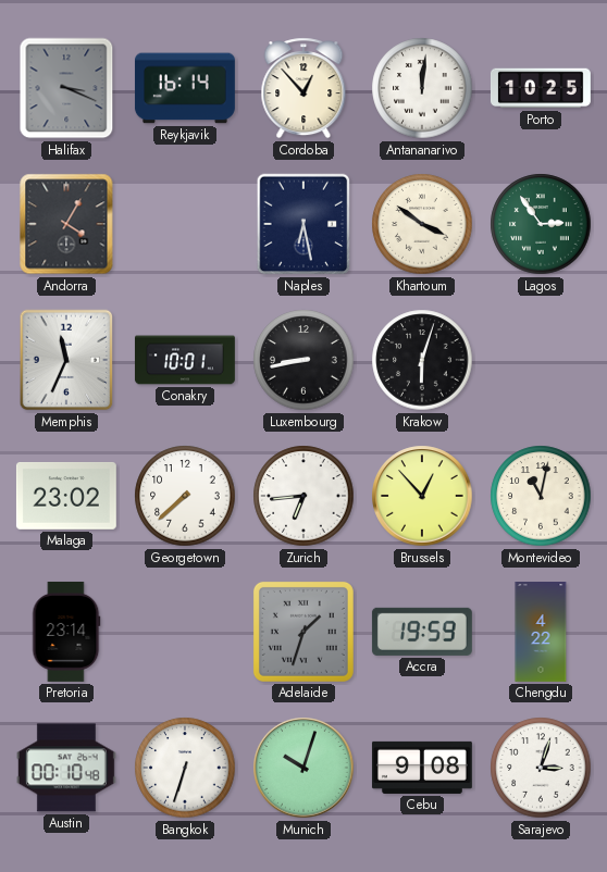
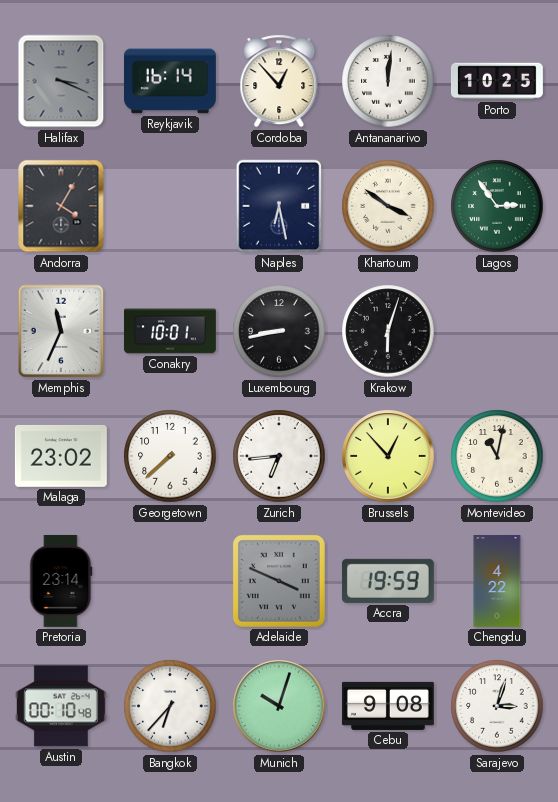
Adelaide: 1:33 -> 3:49 (279, 581)
Bangkok: 6:33 -> 6:37 (170, 706)
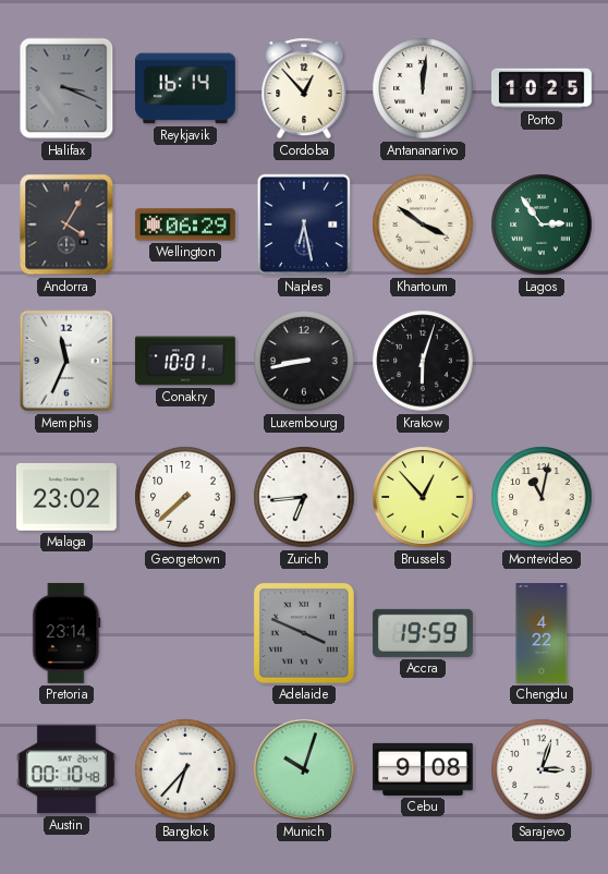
Wellington: none -> 06:29 (185, 224)
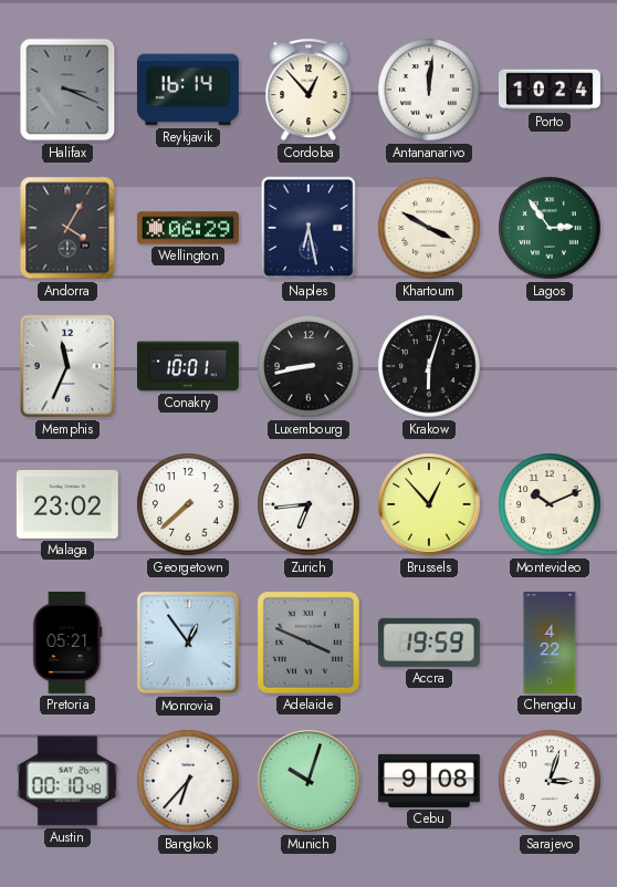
Porto: 10:25 -> 10:24 (550, 90)
Khartoum: 3:51 -> 3:50 (429, 228)
Montevideo: 11:02 -> 10:11 (550, 504)
Pretoria: 23:14 -> 05:21 (67, 643)
Monrovia: none -> 12:54 (188, 643)
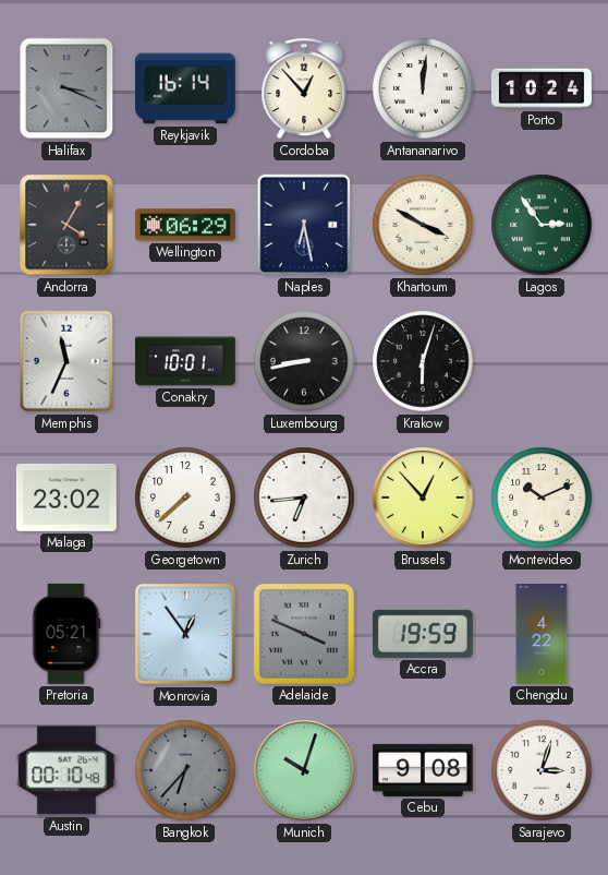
Bangkok dial: white -> grey (185, 770)
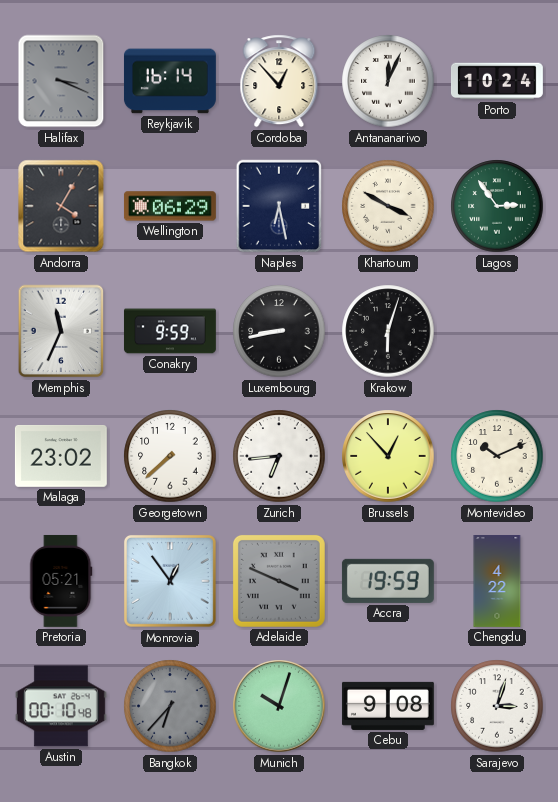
Antananarivo: 12:01 -> 12:04 (388, 81)
Conakry: 10:01 -> 9:59 (170, 331)
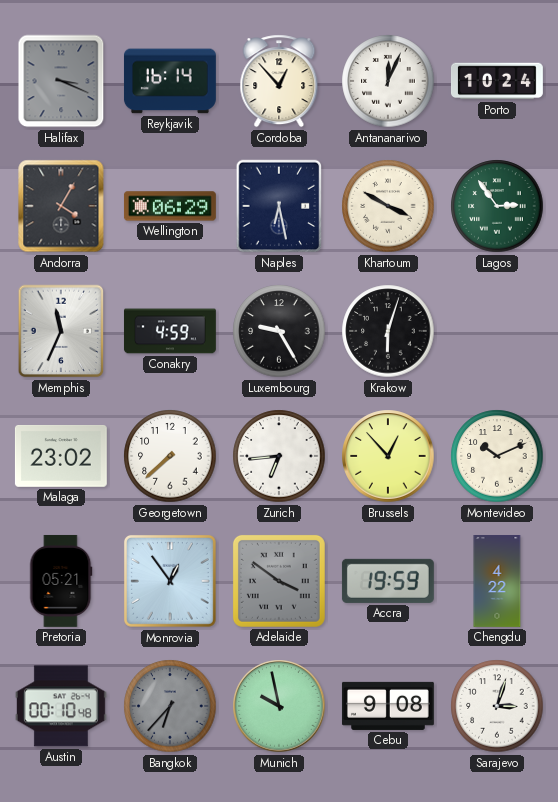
Conakry: 9:59 -> 4:59 (170, 331)
Luxembourg: 8:43 -> 9:25 (279, 331)
Adelaide: 3:49 -> 3:51 (279, 581)
Munich: 10:03 -> 9:58 (279, 706)
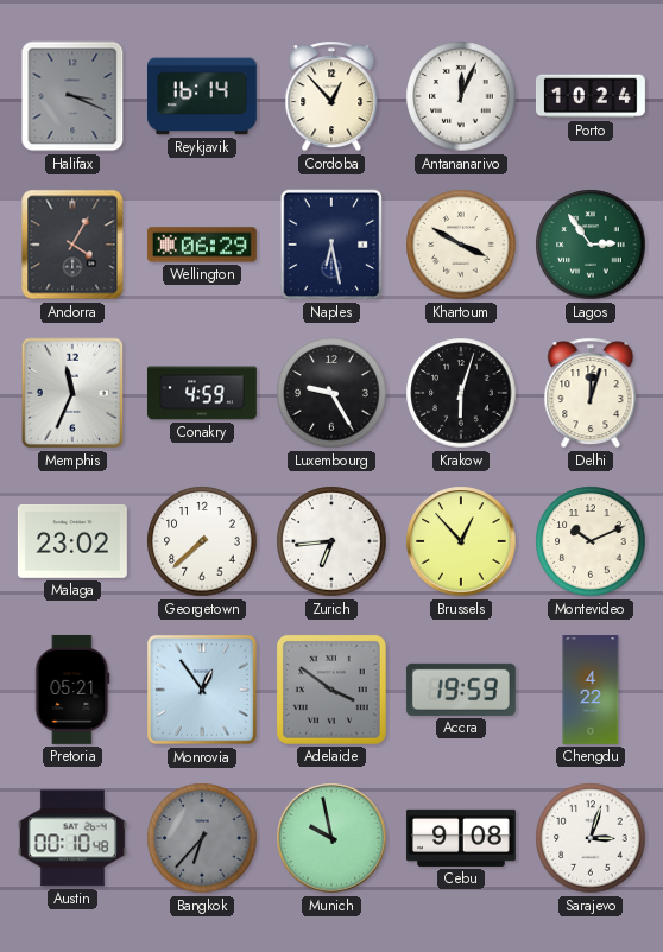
Delhi: none -> 12:03 (591, 393)
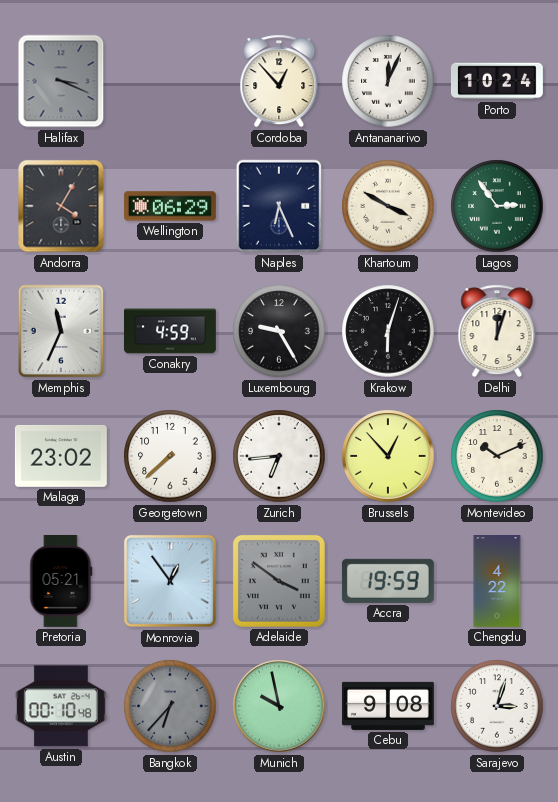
Reykjavik: 16:14 -> none (202, 96)
Naples: 6:28 -> 6:26 (279, 206)
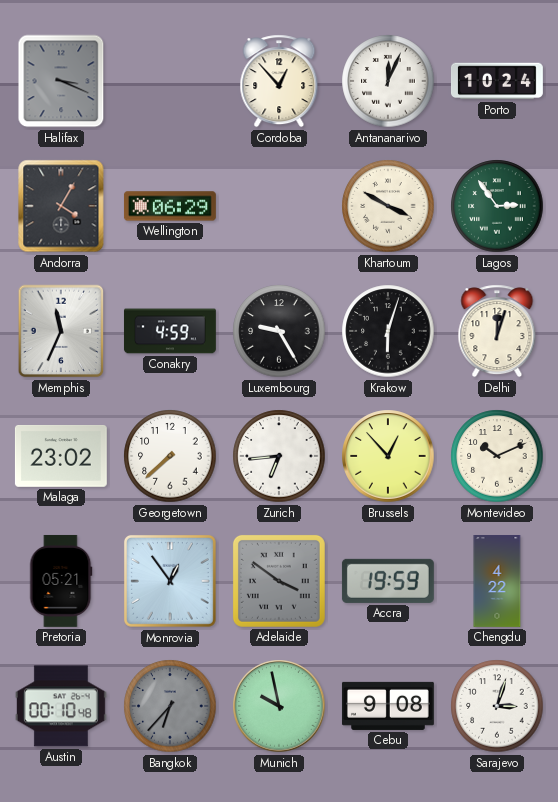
Naples: 6:26 -> none (279, 206)
